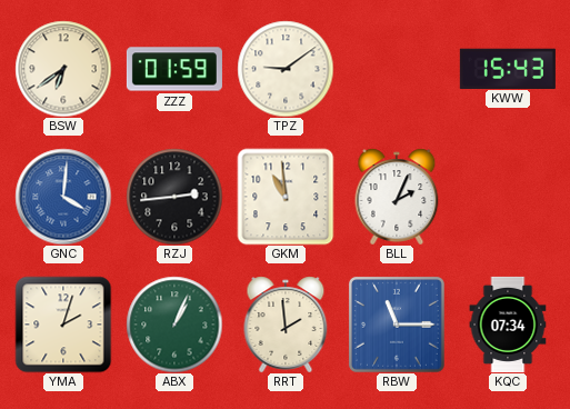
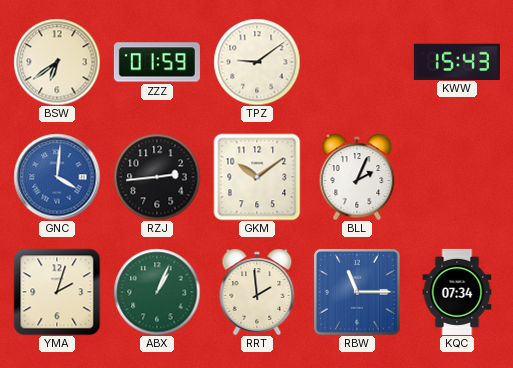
GKM: 10:59 -> 10:09 (257, 177)
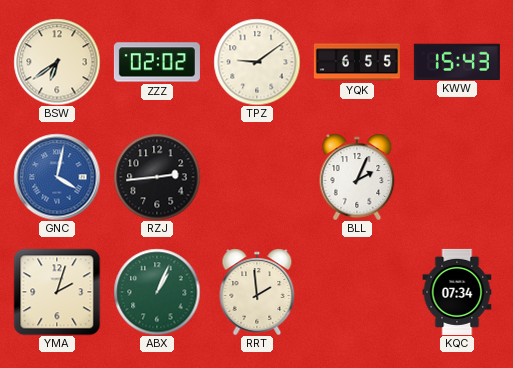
ZZZ: 01:59 -> 02:02 (157, 62)
YQK: none -> 6:55 (357, 62)
GNC: 4:01 -> 4:02 (57, 177)
GKM: 10:09 -> none (257, 177)
RBW: 11:15 -> none (357, 292)
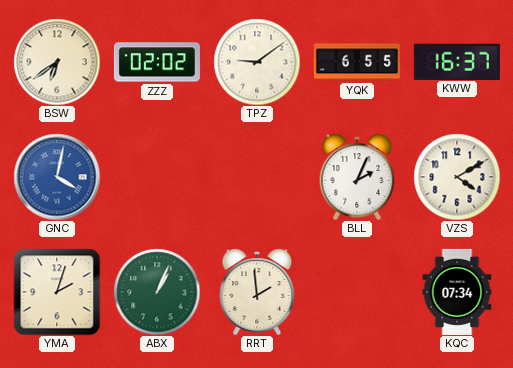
KWW: 15:43 -> 16:37 (457, 61)
RZJ: 2:44 -> none (157, 177)
VZS: none -> 4:10 (457, 177)
